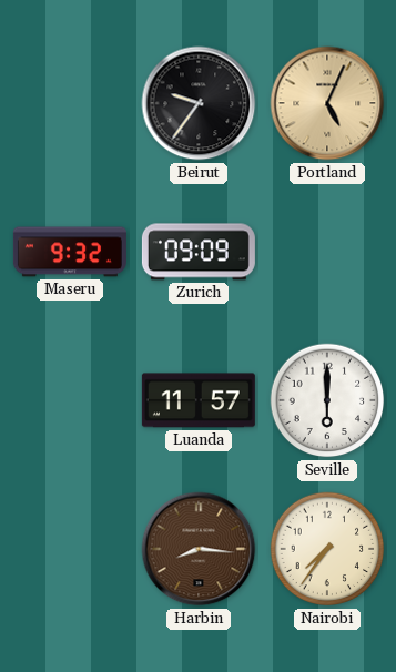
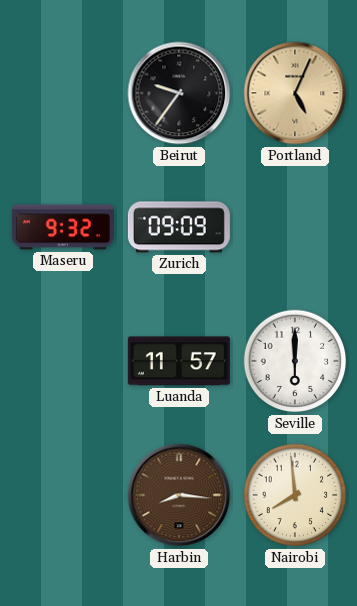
Nairobi: 7:36 -> 7:59 (295, 495)
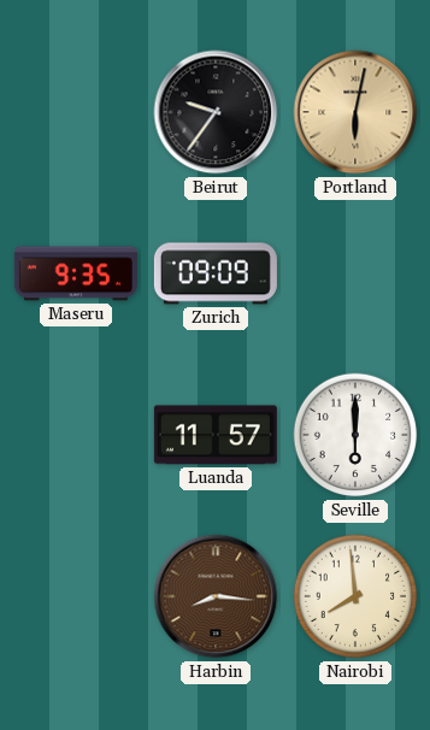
Portland: 5:04 -> 6:02 (355, 112)
Maseru: 9:32 -> 9:35 (76, 273)
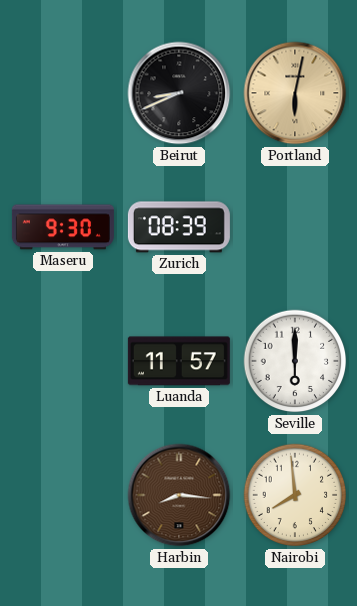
Beirut: 9:36 -> 8:41 (179, 93)
Maseru: 9:35 -> 9:30 (63, 227)
Zurich: 09:09 -> 08:39 (179, 227)
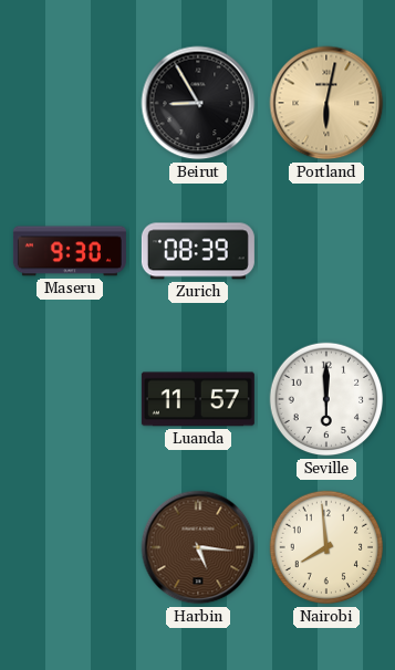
Beirut: 8:41 -> 8:55 (198, 103)
Harbin: 8:16 -> 5:16 (198, 547)
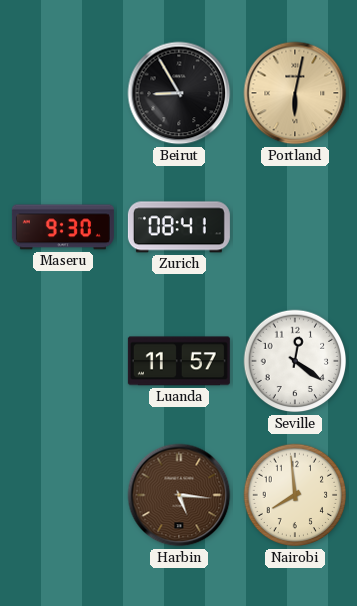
Zurich: 08:39 -> 08:41 (179, 227)
Seville: 6:00 -> 12:21 (295, 361)
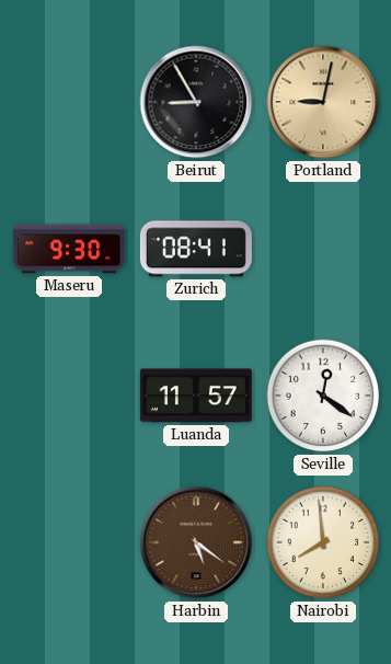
Portland: 6:02 -> 9:02 (323, 102)
Harbin: 5:16 -> 5:21 (196, 542)
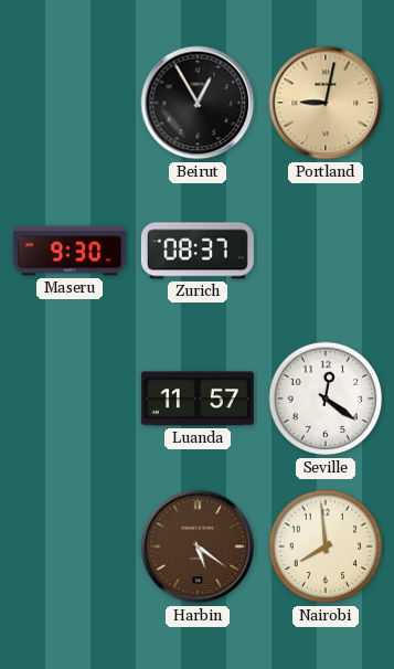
Beirut: 8:55 -> 12:55 (198, 103)
Zurich: 08:41 -> 08:37 (198, 251)
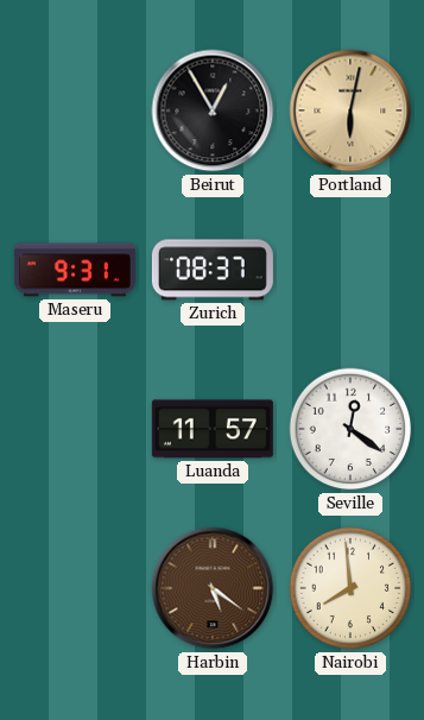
Portland: 9:02 -> 6:02 (350, 110)
Maseru: 9:30 -> 9:31 (75, 270)
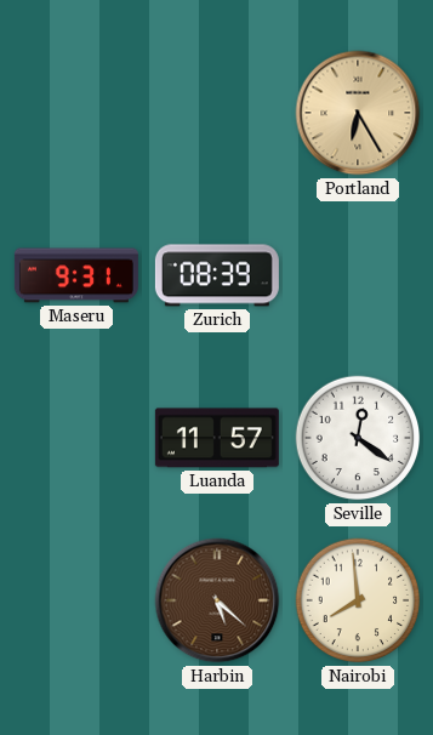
Beirut: 12:55 -> none (213, 110)
Portland: 6:02 -> 6:25 (358, 113)
Zurich: 08:37 -> 08:39 (217, 275)
Harbin: 5:21 -> 5:22 (217, 600)
